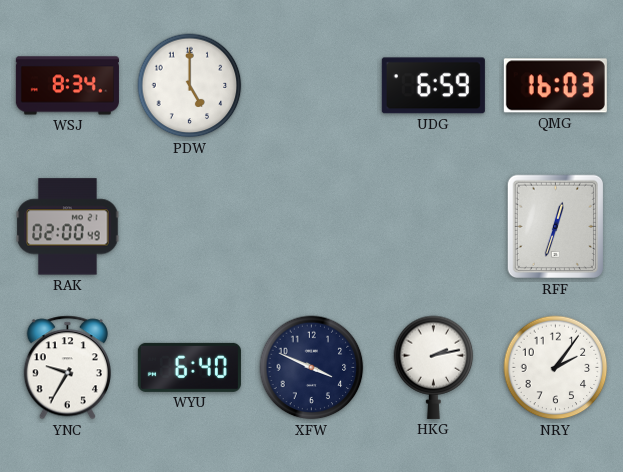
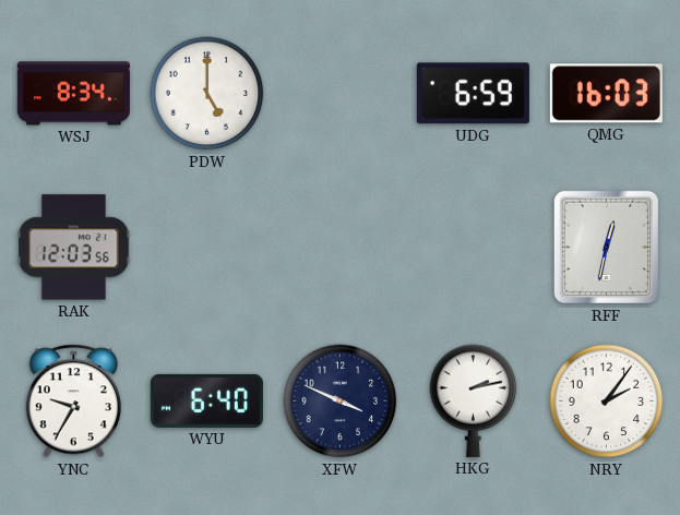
RAK: 02:00 -> 12:03 (74, 248)
RFF: 12:33 -> 12:32 (606, 248)
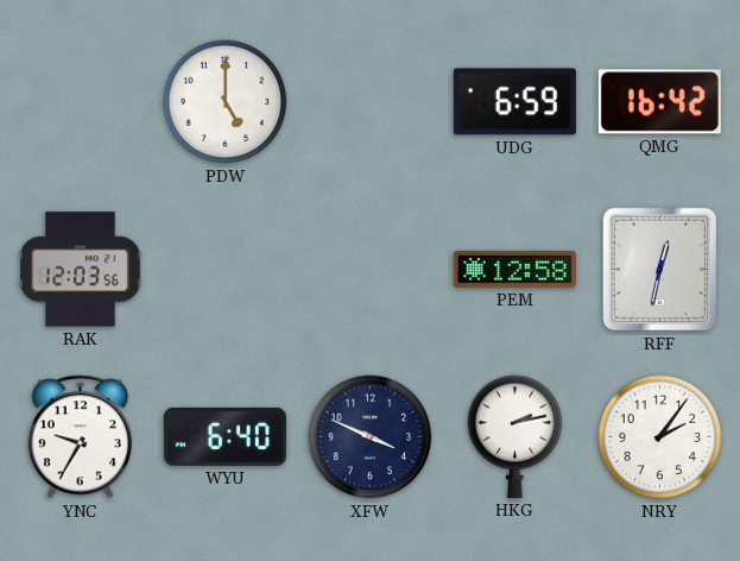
WSJ: 8:34 -> none (73, 94)
QMG: 16:03 -> 16:42 (659, 102)
PEM: none -> 12:58 (514, 270)
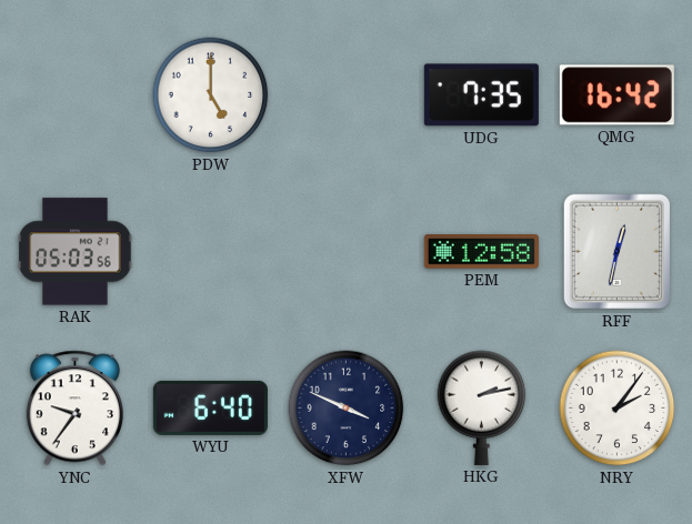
UDG: 6:59 -> 7:35 (481, 95)
RAK: 12:03 -> 05:03 (76, 252)
YNC: 9:35 -> 9:36 (74, 409)
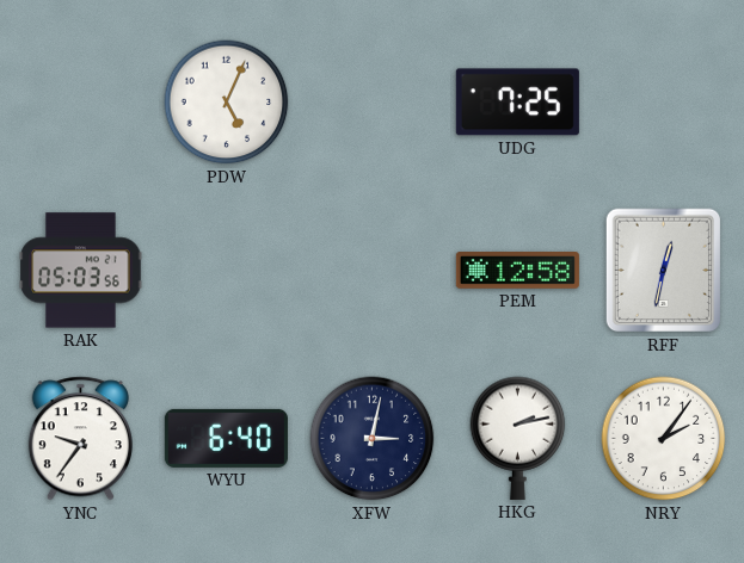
PDW: 5:00 -> 5:04 (227, 103)
UDG: 7:35 -> 7:25 (517, 103)
QMG: 16:42 -> none (616, 95)
XFW: 3:49 -> 3:02 (373, 439)
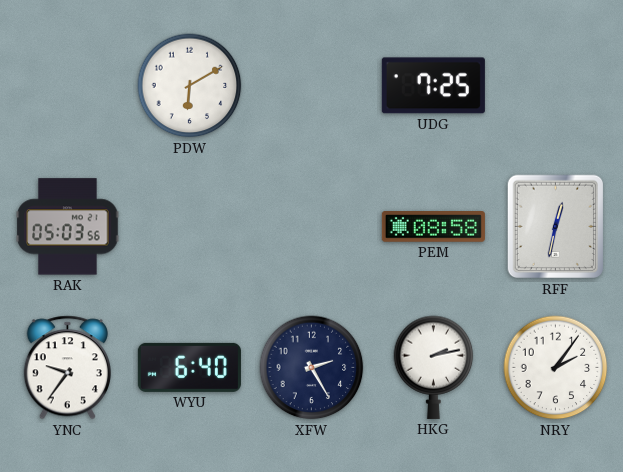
PDW: 5:04 -> 6:10 (190, 86)
PEM: 12:58 -> 08:58 (433, 227)
XFW: 3:02 -> 2:25 (312, 368)
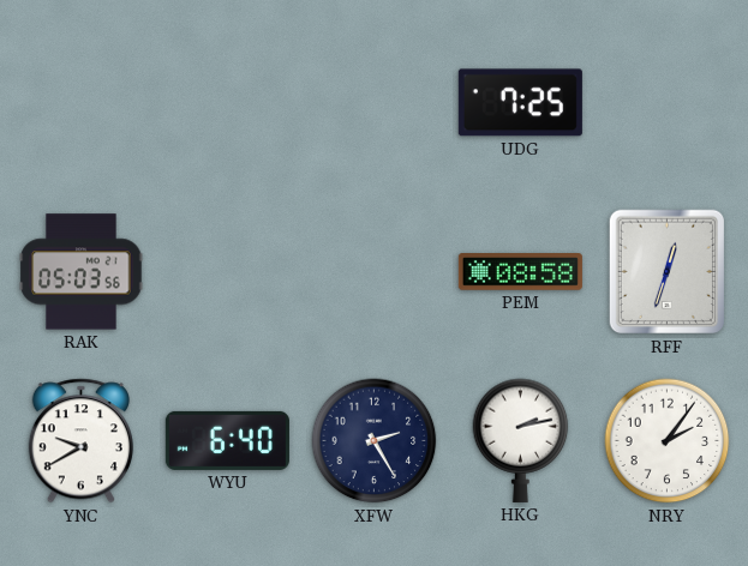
PDW: 6:10 -> none (190, 86)
RFF: 12:32 -> 12:33 (666, 272)
YNC: 9:36 -> 9:40 (80, 441)
